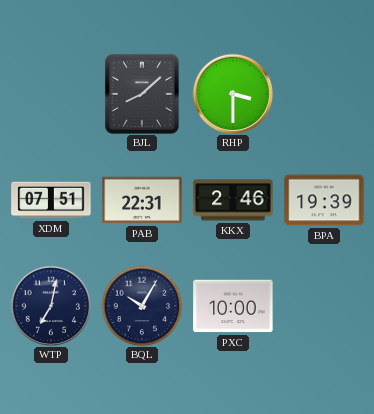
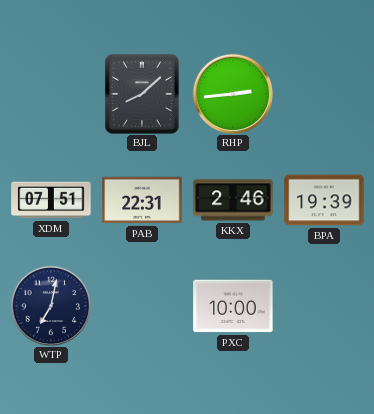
RHP: 3:30 -> 2:44 (233, 94)
BQL: 10:05 -> none (142, 306)
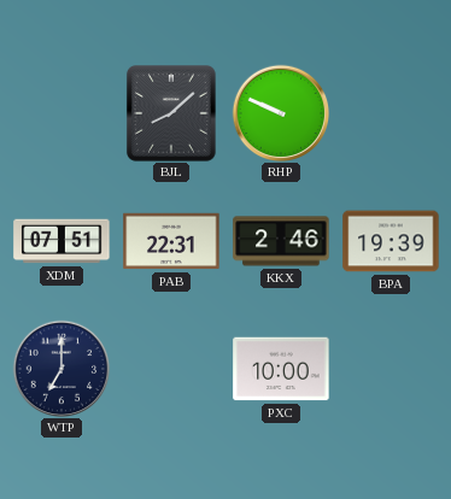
RHP: 2:44 -> 9:49 (281, 113)
WTP: 7:02 -> 7:00 (61, 369)
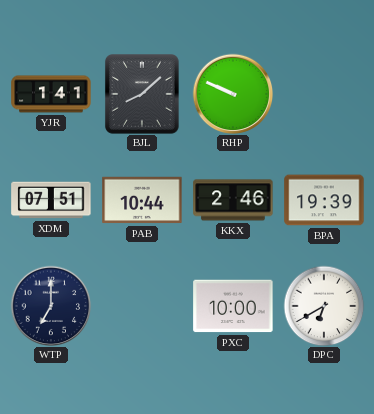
YJR: none -> 1:41 (51, 94)
PAB: 22:31 -> 10:44 (142, 200)
DPC: none -> 6:40 (324, 306)
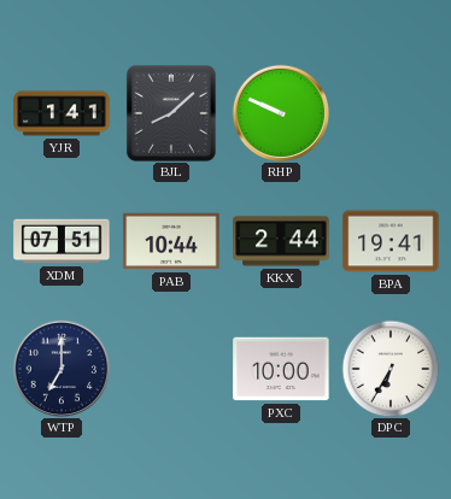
KKX: 2:46 -> 2:44 (281, 241)
BPA: 19:39 -> 19:41 (391, 241)
DPC: 6:40 -> 6:35 (391, 369)
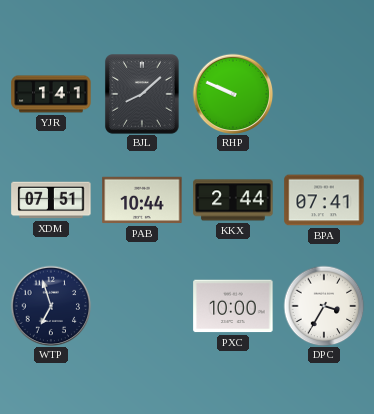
BPA: 19:41 -> 07:41 (324, 200)
WTP: 7:00 -> 6:57 (51, 306)
DPC: 6:35 -> 3:35 (324, 306)
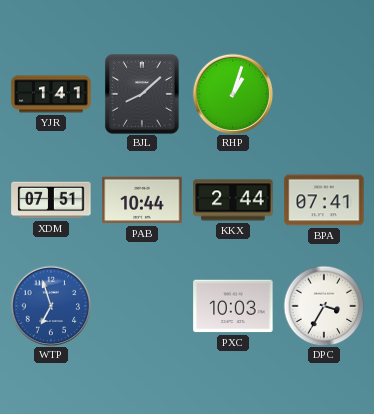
RHP: 9:49 -> 1:03 (233, 94)
WTP dial: navy -> blue (51, 306)
PXC: 10:00 -> 10:03 (233, 306)
